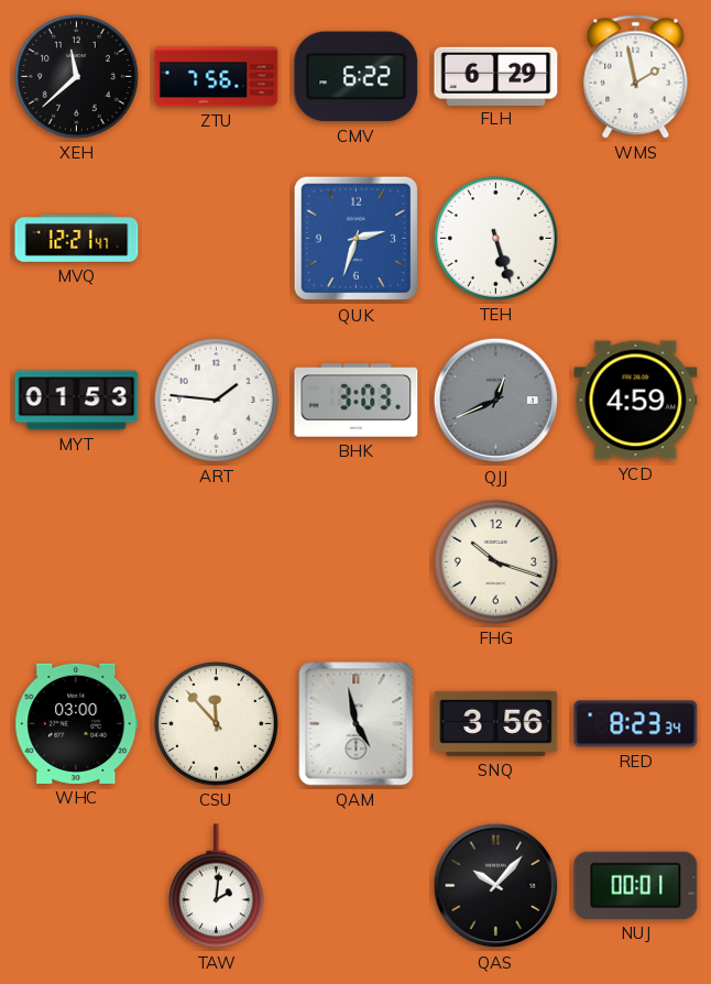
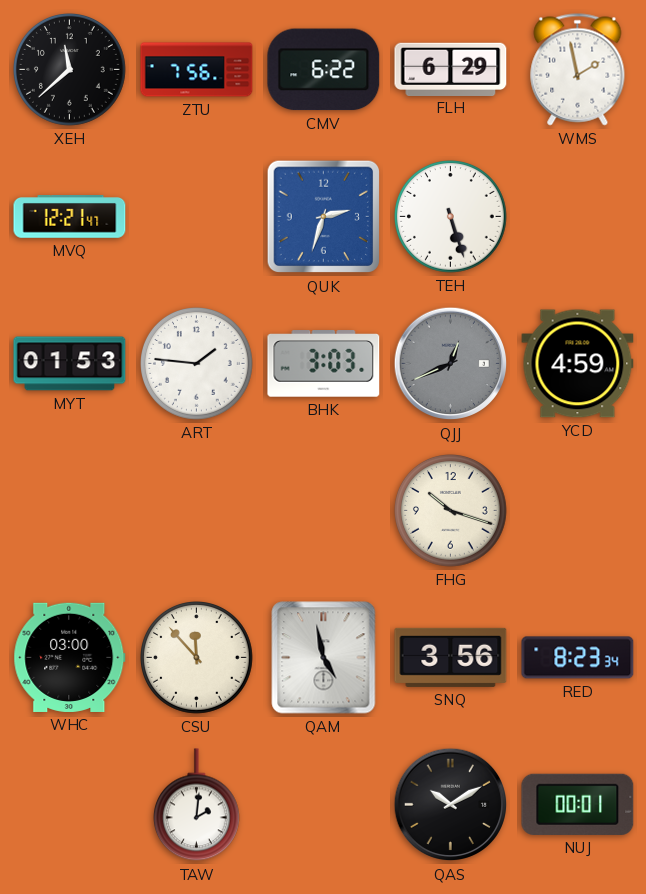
QAS: 10:07 -> 10:10 (451, 805)
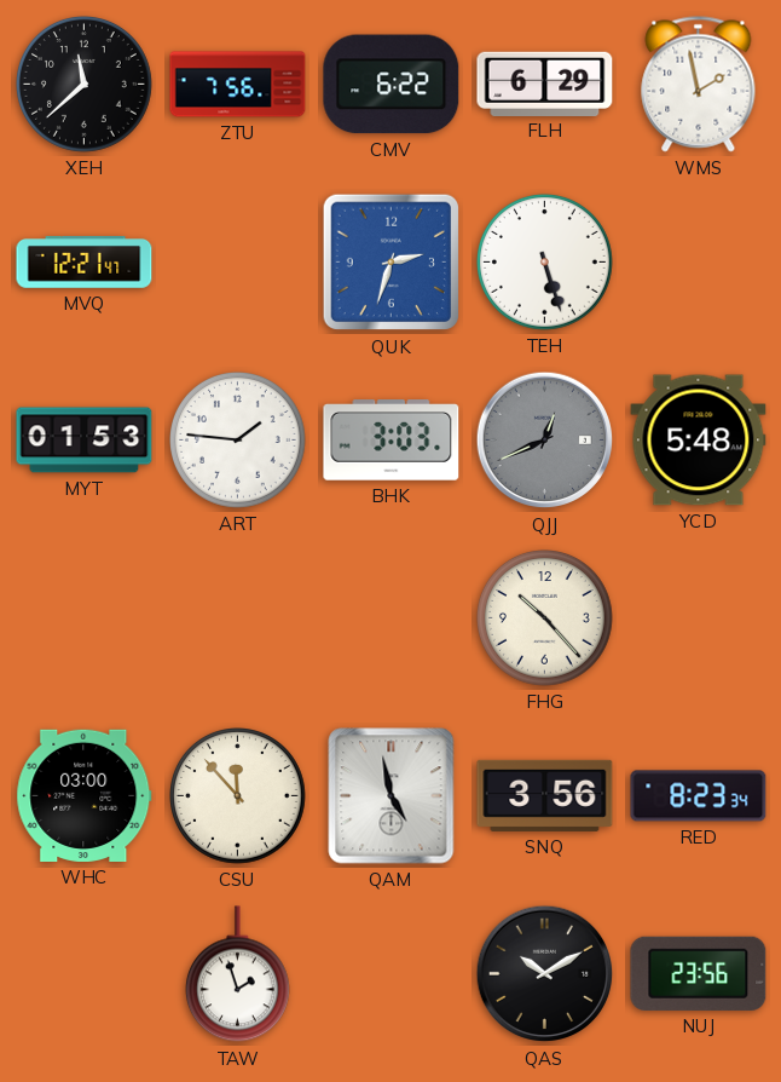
YCD: 4:59 -> 5:48 (699, 441)
FHG: 10:18 -> 10:23 (545, 618)
TAW: 2:01 -> 1:57 (237, 974)
NUJ: 00:01 -> 23:56 (699, 973)
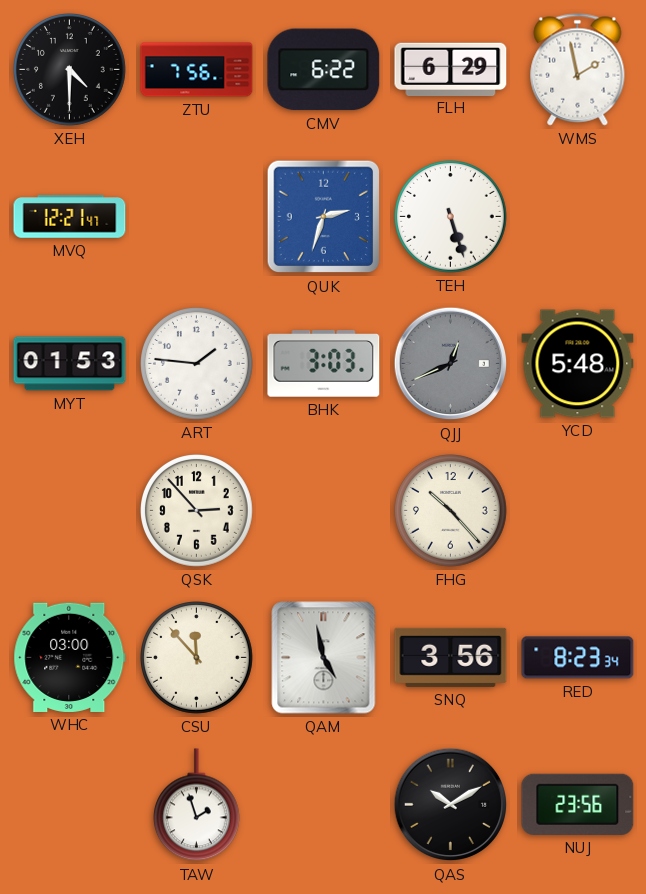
XEH: 11:38 -> 4:30 (70, 70)
QSK: none -> 2:53 (197, 511)
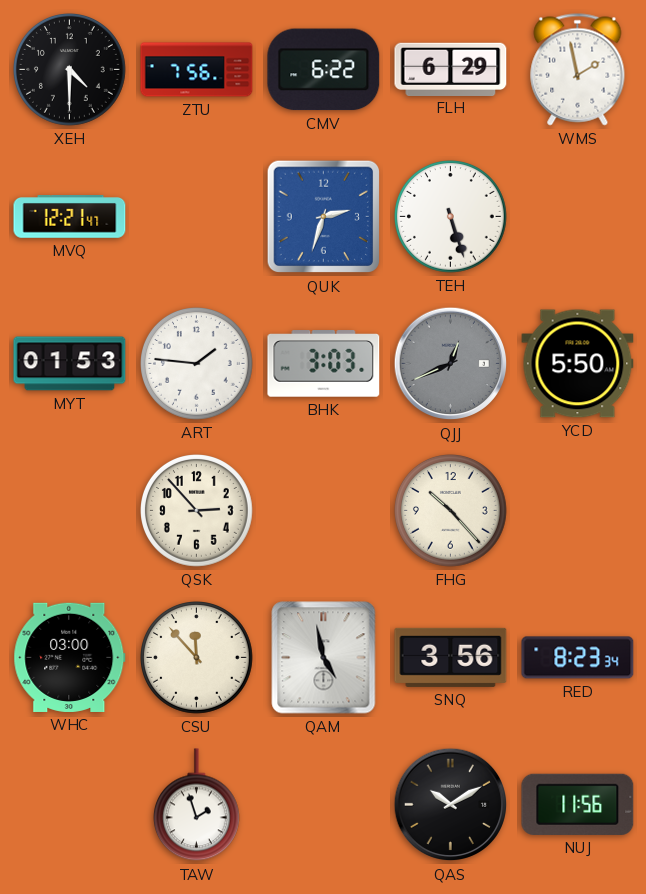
YCD: 5:48 -> 5:50 (578, 364)
NUJ: 23:56 -> 11:56 (578, 804)
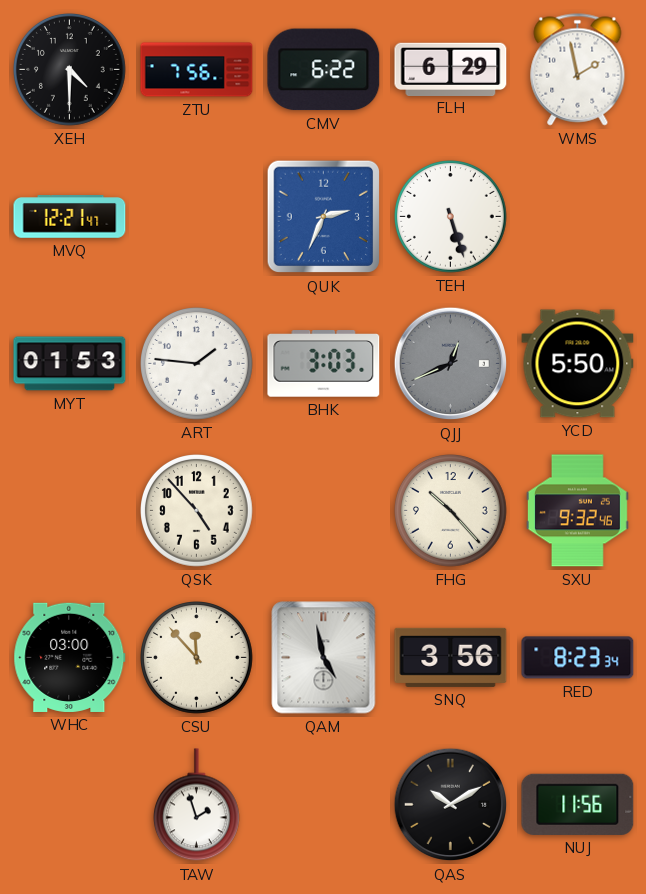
QUK: 2:33 -> 2:34 (324, 217)
QSK: 2:53 -> 4:53 (197, 511)
SXU: none -> 9:32 (577, 511)
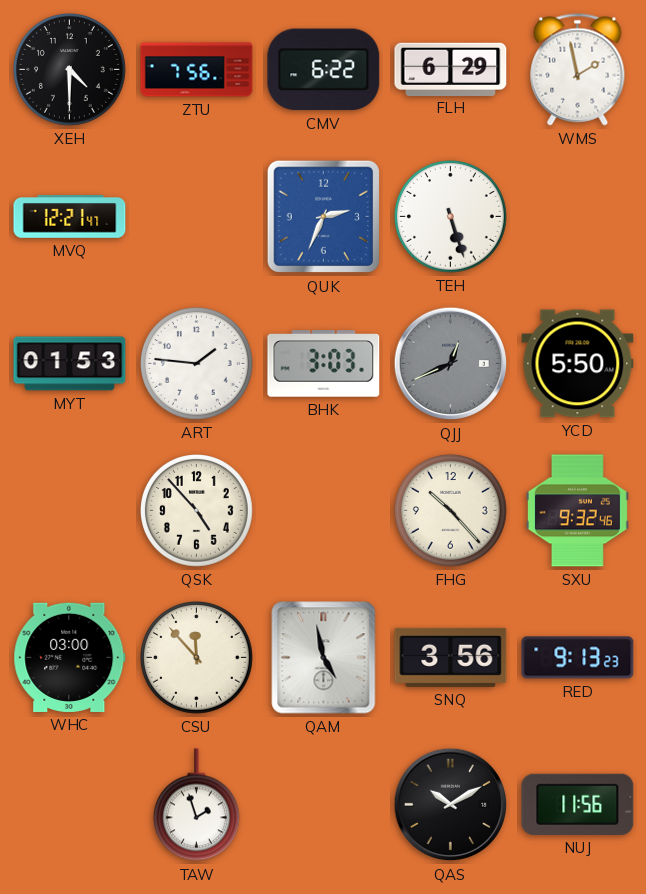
RED: 8:23 -> 9:13 (578, 658)
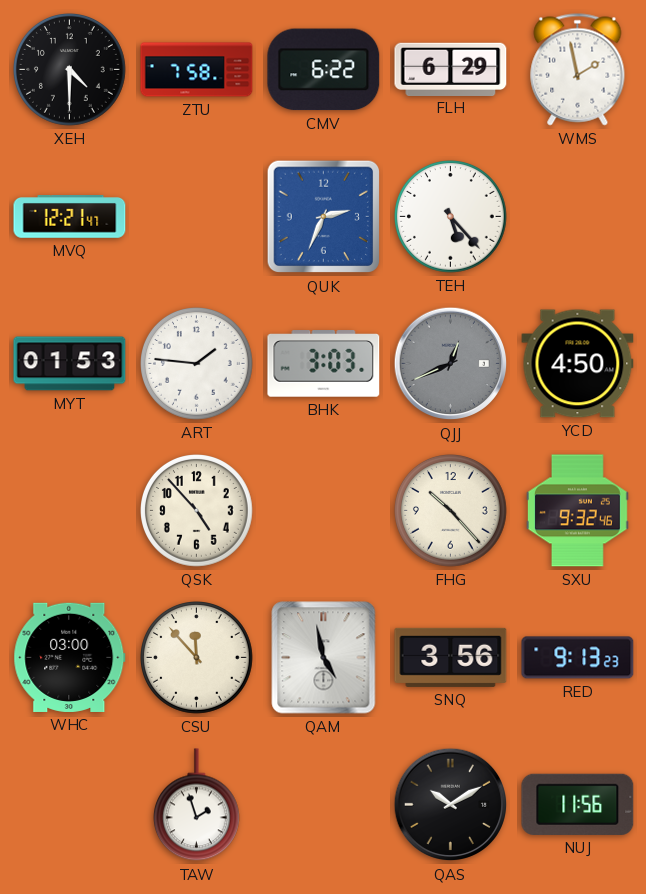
ZTU: 7:56 -> 7:58 (197, 70)
TEH: 5:27 -> 5:23 (451, 217)
YCD: 5:50 -> 4:50 (578, 364)
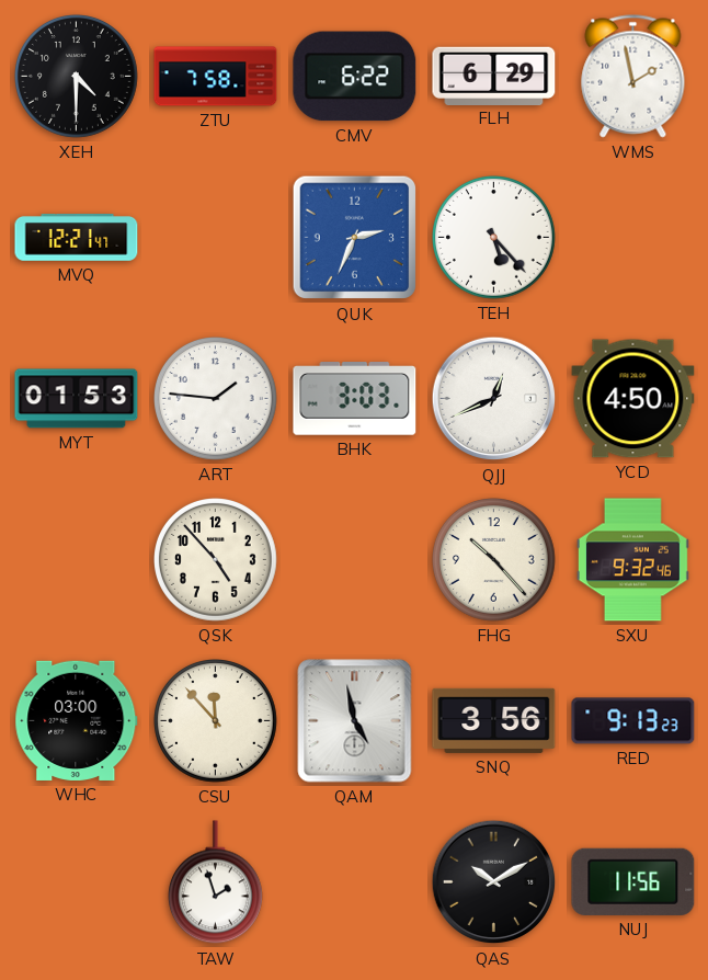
QJJ dial: grey -> white (494, 399)
